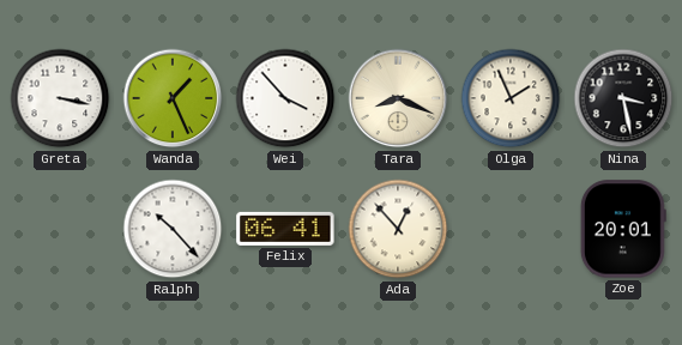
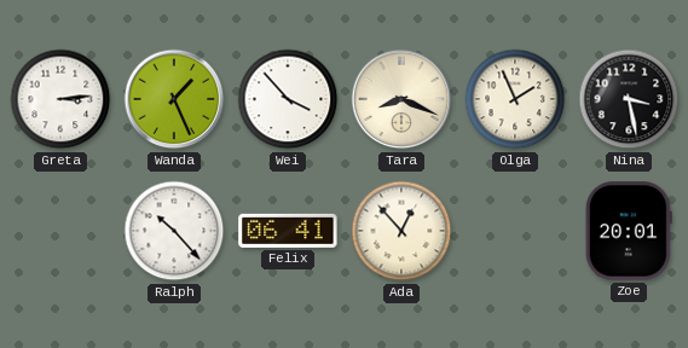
Greta: 3:17 -> 3:14 (60, 99)
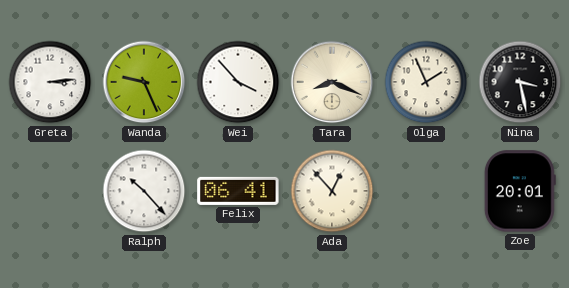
Wanda: 1:26 -> 9:26 (144, 82)
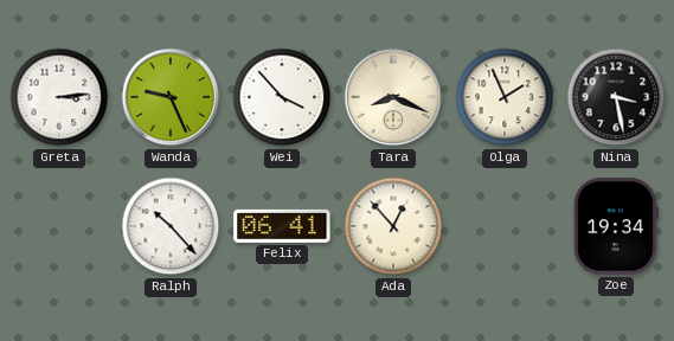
Zoe: 20:01 -> 19:34 (616, 226)
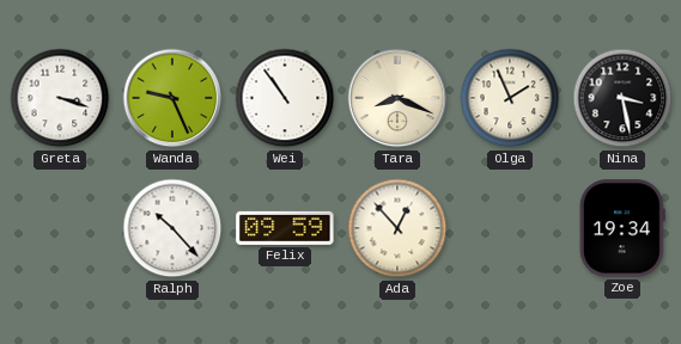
Greta: 3:14 -> 3:18 (60, 98)
Wei: 3:53 -> 10:54 (285, 98)
Felix: 06:41 -> 09:59 (285, 228)
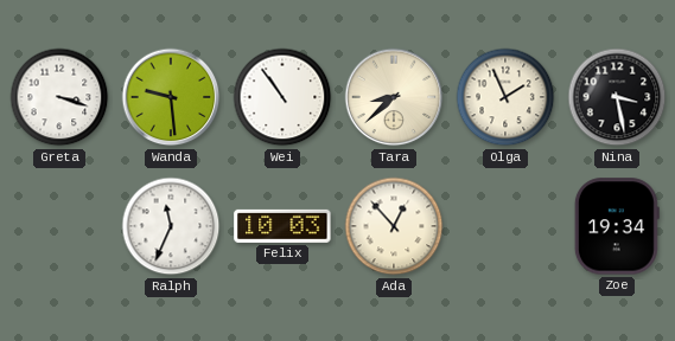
Wanda: 9:26 -> 9:29 (171, 97)
Tara: 8:19 -> 8:38 (394, 97)
Ralph: 10:23 -> 11:34 (171, 226)
Felix: 09:59 -> 10:03 (282, 226)
